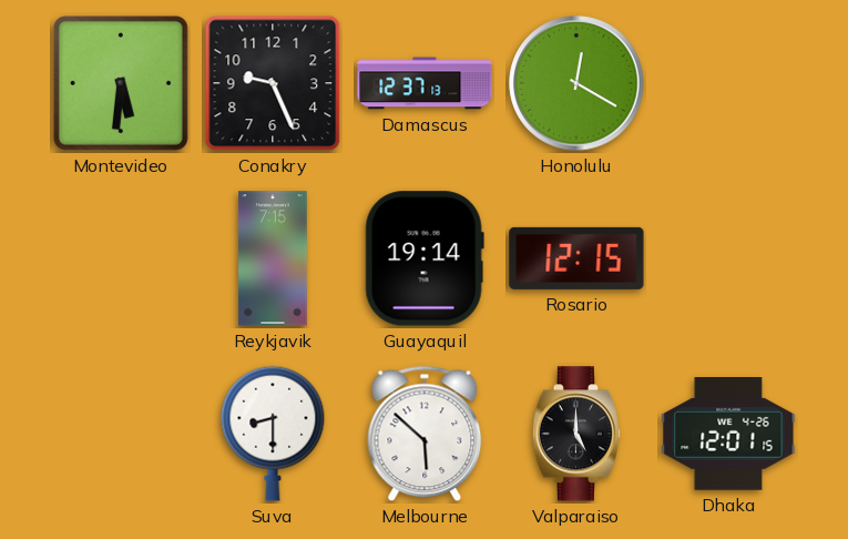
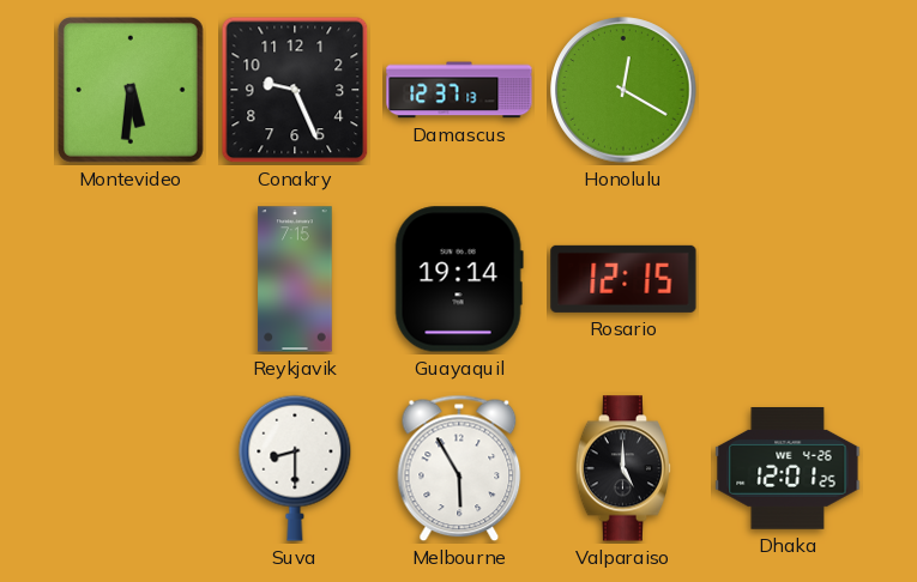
Melbourne: 5:52 -> 5:55 (459, 468)
Dhaka: 12:01:15 -> 12:01:25 (788, 469)
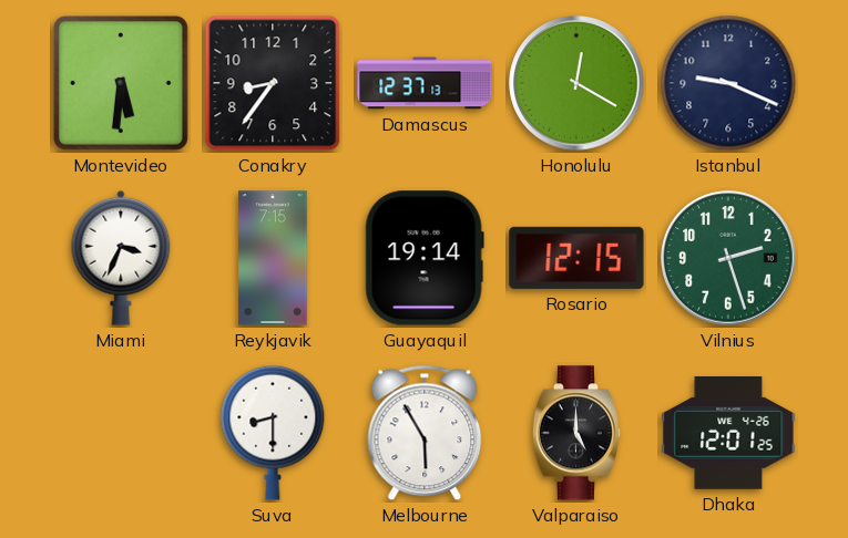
Conakry: 9:26 -> 8:36 (273, 83)
Istanbul: none -> 9:19 (728, 83)
Miami: none -> 3:34 (121, 258)
Vilnius: none -> 2:27 (728, 258)
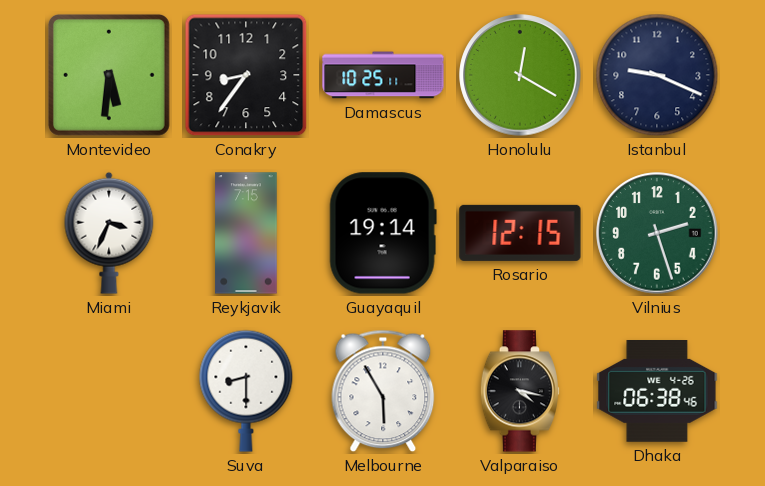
Damascus: 12:37 -> 10:25 (383, 75)
Valparaiso: 5:00 -> 4:17 (519, 391)
Dhaka: 12:01 -> 06:38 (657, 392)
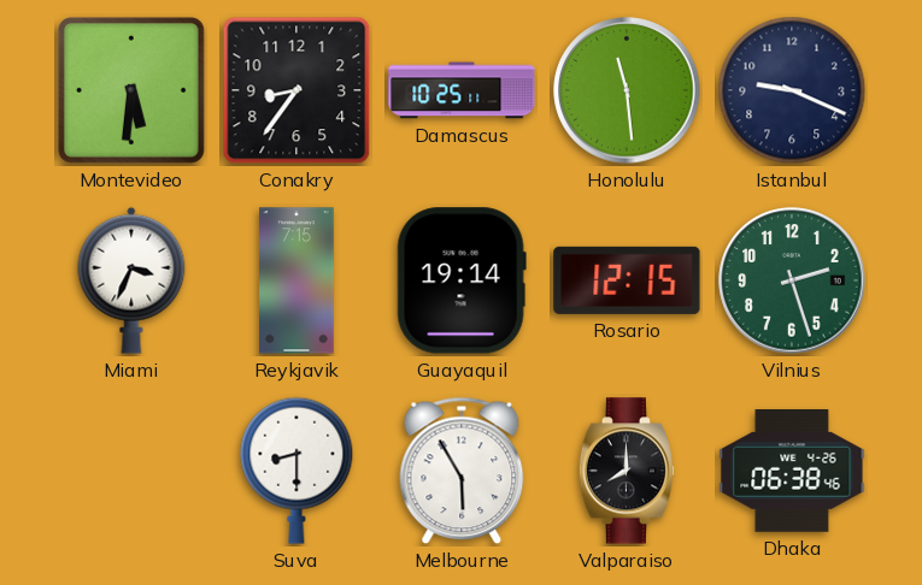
Honolulu: 12:20 -> 11:29 (627, 90)
Valparaiso: 4:17 -> 8:00 (626, 471)
